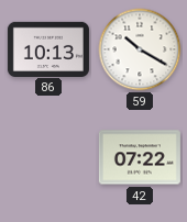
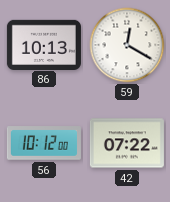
59: 10:20 -> 12:20 (127, 45)
56: none -> 10:12 (44, 143)
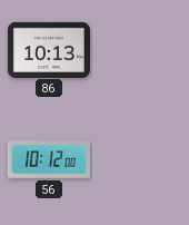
59: 12:20 -> none (127, 45)
42: 07:22 -> none (127, 143)
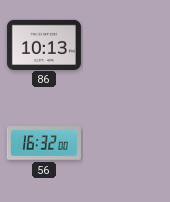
56: 10:12 -> 16:32 (44, 143)
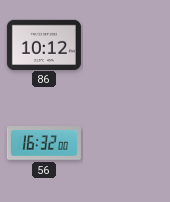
86: 10:13 -> 10:12 (44, 44)
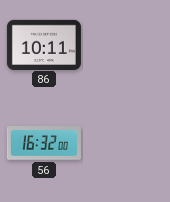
86: 10:12 -> 10:11 (44, 44)
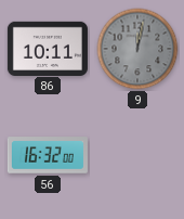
9: none -> 12:02 (137, 49)
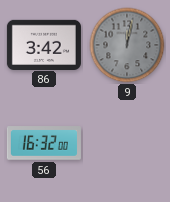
86: 10:11 -> 3:42 (44, 44)
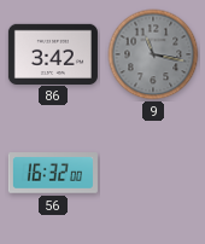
9: 12:02 -> 11:17 (153, 54)
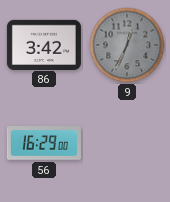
9: 11:17 -> 12:34 (127, 45)
56: 16:32 -> 16:29 (44, 143)
